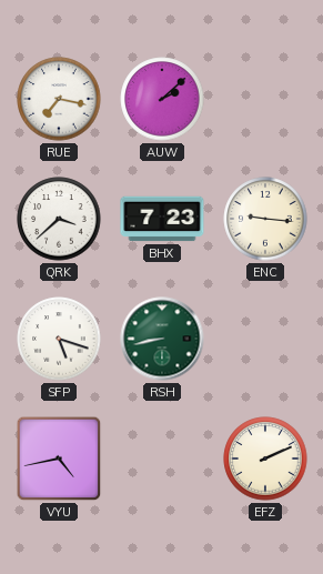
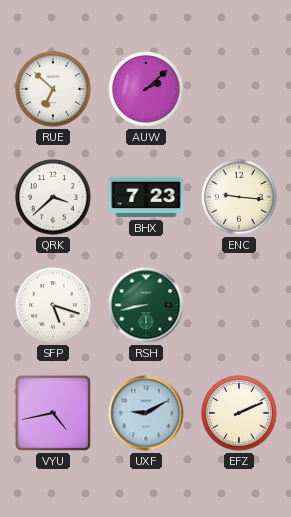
RUE: 7:17 -> 6:52 (53, 89)
UXF: none -> 9:10 (146, 413)
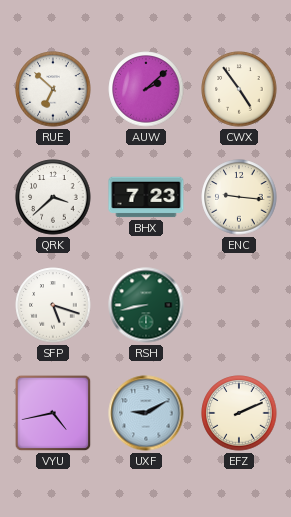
CWX: none -> 4:54 (239, 89)
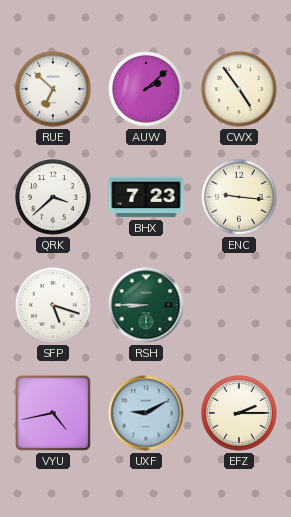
RSH: 8:43 -> 8:45 (146, 305)
EFZ: 2:11 -> 2:15 (239, 413)
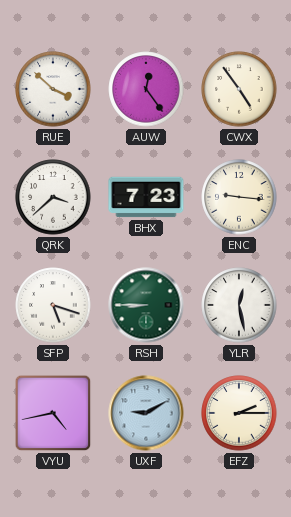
RUE: 6:52 -> 3:52 (53, 89)
AUW: 2:08 -> 12:24 (146, 89)
YLR: none -> 12:28 (239, 305)
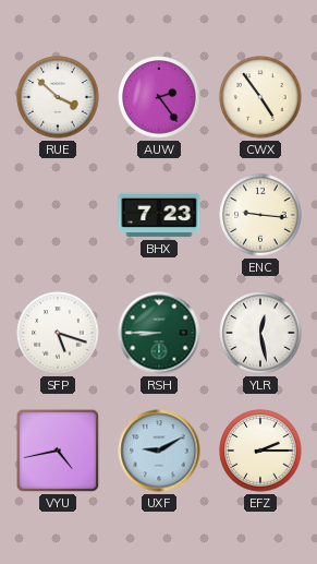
AUW: 12:24 -> 2:24 (159, 97)
QRK: 3:38 -> none (53, 197)
